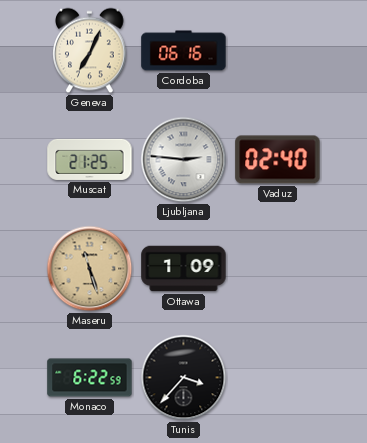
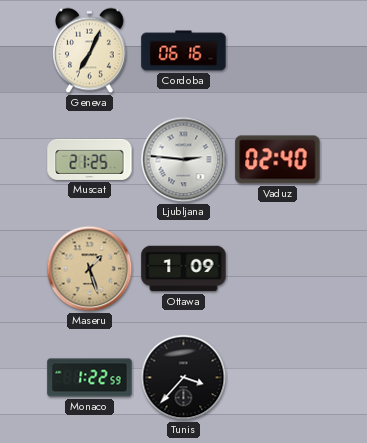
Maseru: 11:27 -> 1:27 (90, 269)
Monaco: 6:22 -> 1:22 (90, 378)
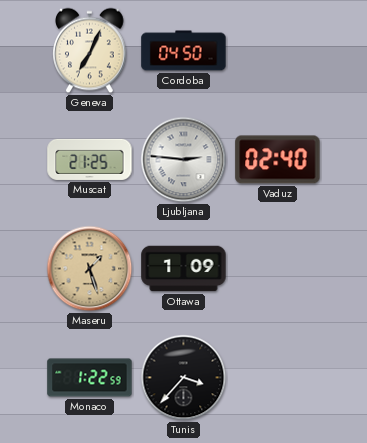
Cordoba: 06:16 -> 04:50 (184, 51)
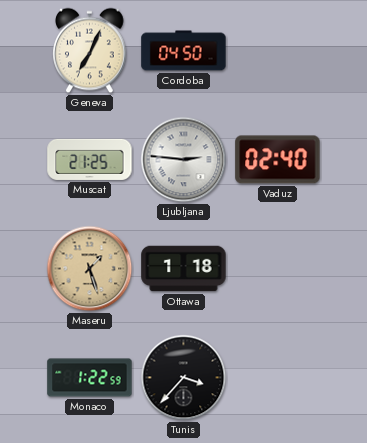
Ottawa: 1:09 -> 1:18 (184, 269)
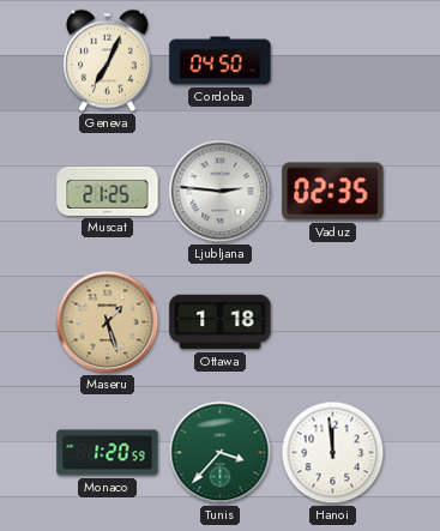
Vaduz: 02:40 -> 02:35 (333, 192)
Monaco: 1:22 -> 1:20 (108, 453)
Tunis dial: black -> green (221, 453)
Hanoi: none -> 11:59 (333, 453)
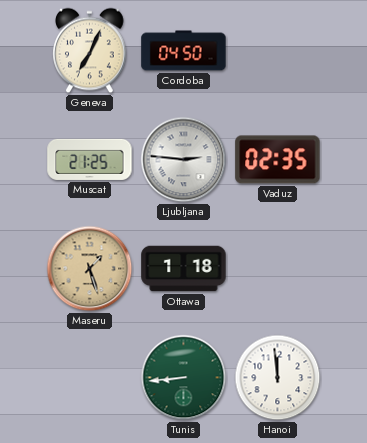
Monaco: 1:20 -> none (108, 453)
Tunis: 3:37 -> 8:44 (184, 378)
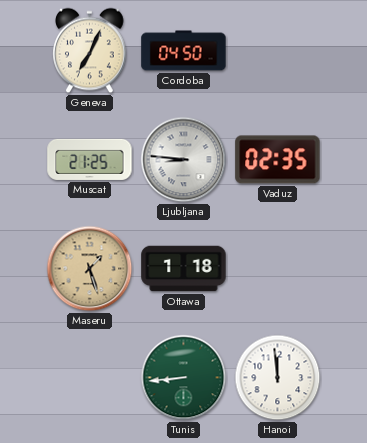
Ljubljana: 2:46 -> 8:46 (184, 160)
